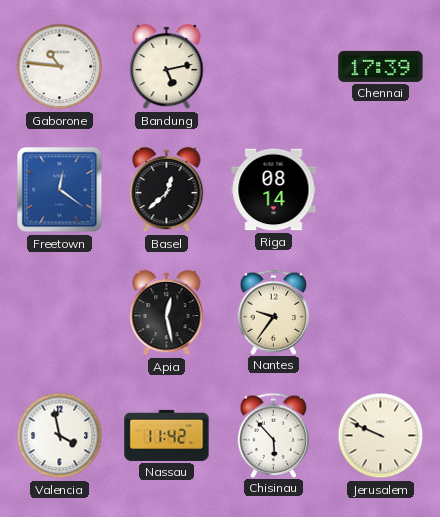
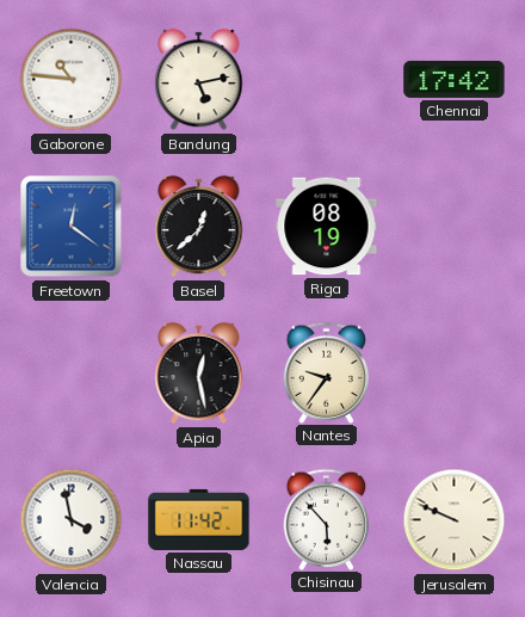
Chennai: 17:39 -> 17:42 (455, 79)
Riga: 08:14 -> 08:19 (327, 227)
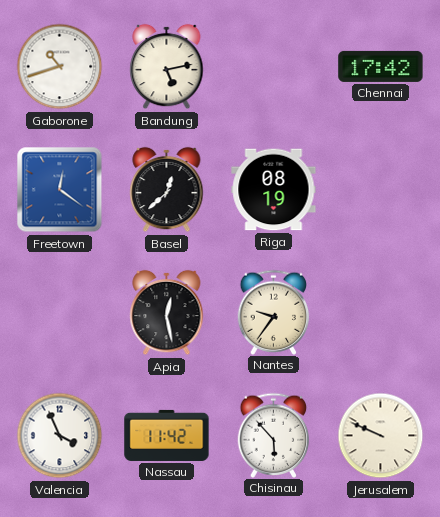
Gaborone: 10:46 -> 10:42 (60, 67)
Valencia: 3:58 -> 3:56 (60, 436)
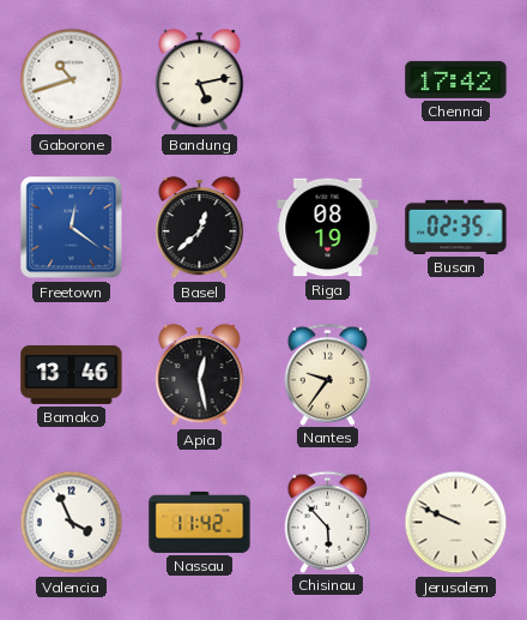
Busan: none -> 02:35 (456, 227)
Bamako: none -> 13:46 (72, 374)
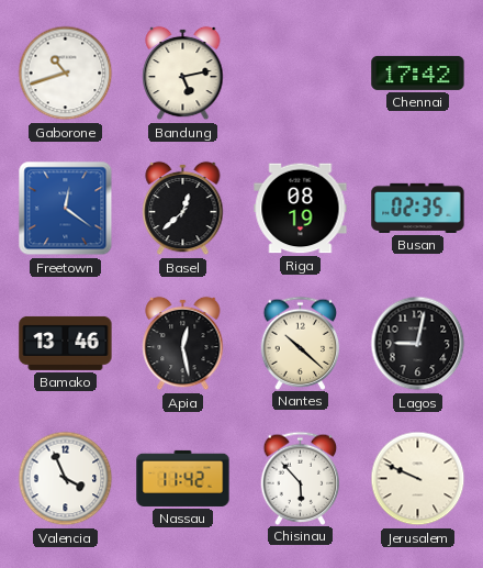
Nantes: 9:36 -> 10:22 (301, 343)
Lagos: none -> 9:02 (418, 344)
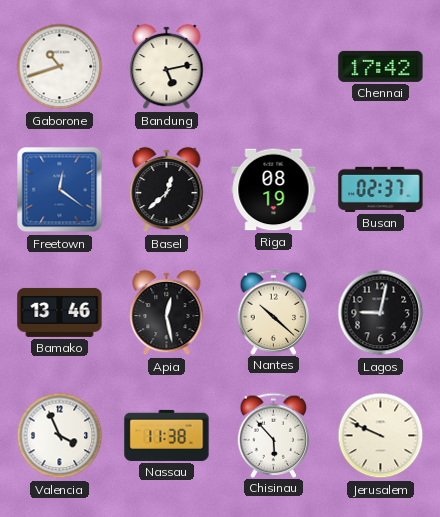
Busan: 02:35 -> 02:37 (381, 189)
Nassau: 11:42 -> 11:38 (167, 435)
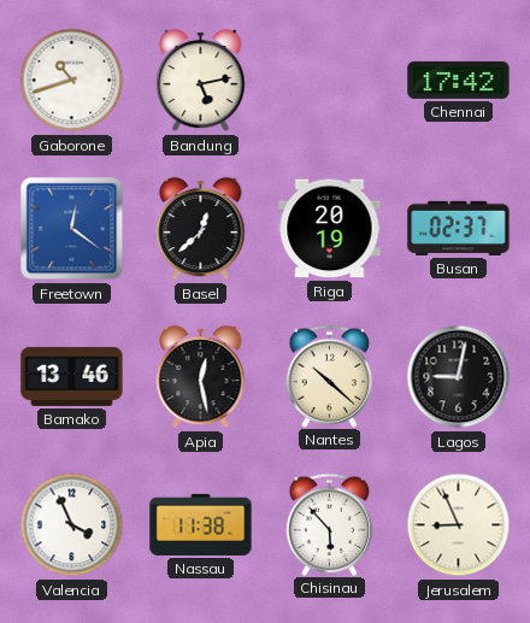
Riga: 08:19 -> 20:19 (330, 229)
Jerusalem: 9:49 -> 8:56 (459, 525)
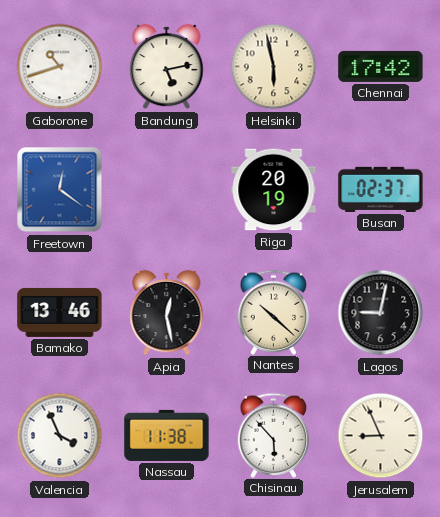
Helsinki: none -> 5:58 (274, 67)
Basel: 12:38 -> none (201, 229)
